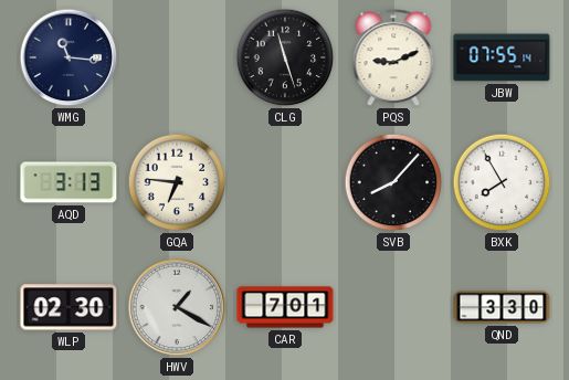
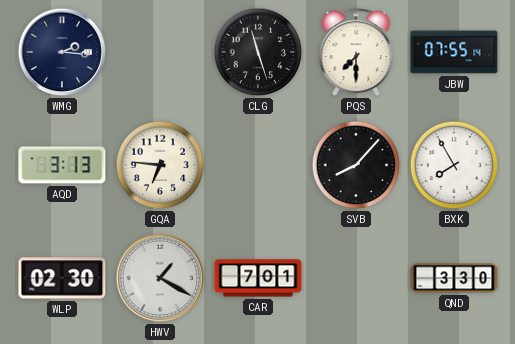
WMG: 11:16 -> 2:16 (62, 52)
PQS: 9:11 -> 7:30 (356, 53)
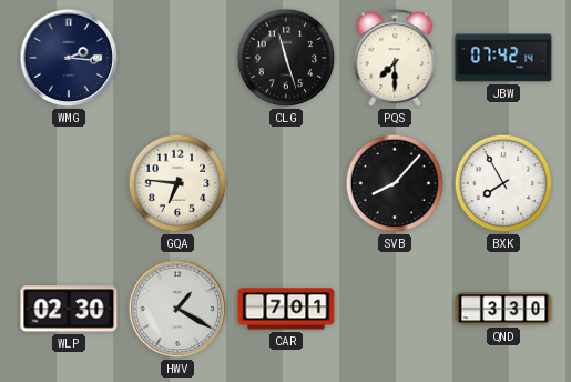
JBW: 07:55 -> 07:42 (503, 58)
AQD: 3:13 -> none (62, 165)
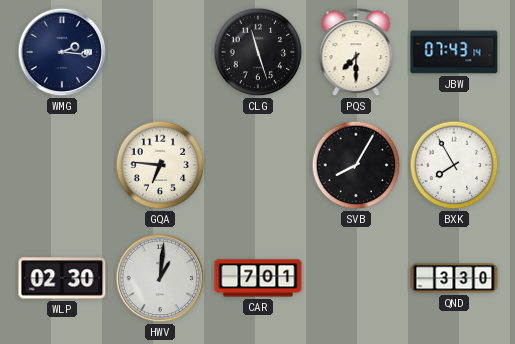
JBW: 07:42 -> 07:43 (454, 52)
SVB: 8:07 -> 8:05 (356, 165)
HWV: 1:20 -> 1:01 (160, 278)
